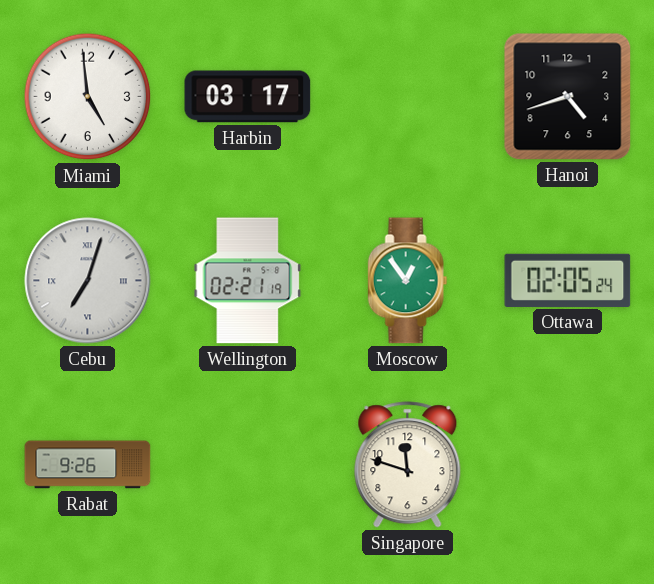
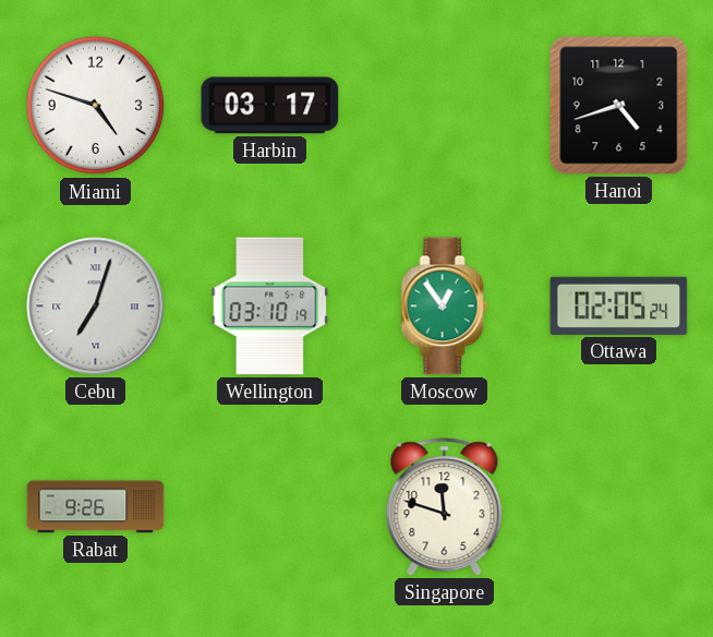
Miami: 4:59 -> 4:48 (96, 106)
Wellington: 02:21 -> 03:10 (270, 307)
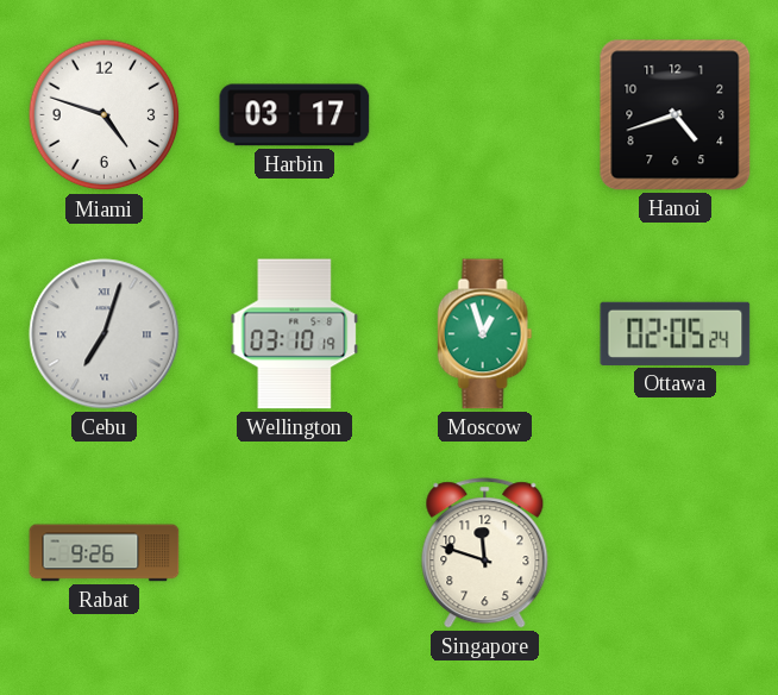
Moscow: 12:54 -> 12:57 (485, 334)
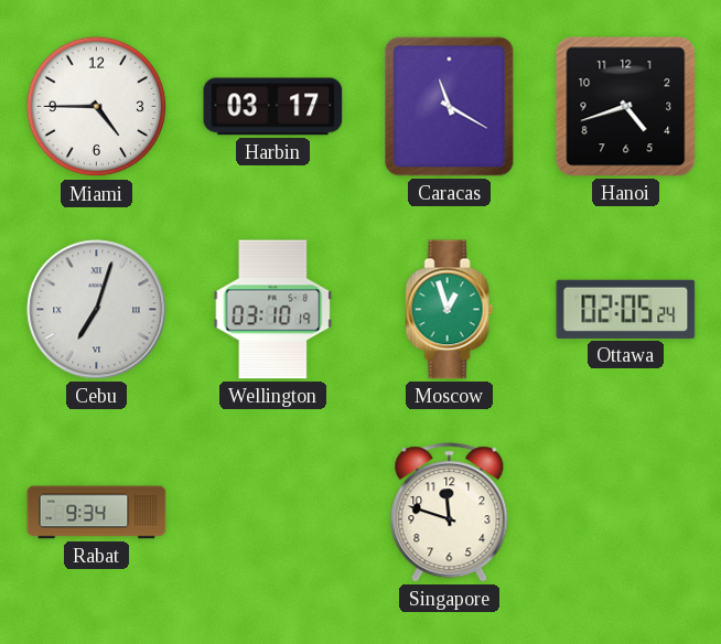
Miami: 4:48 -> 4:45 (97, 107)
Caracas: none -> 11:20 (450, 107)
Rabat: 9:26 -> 9:34 (97, 513)
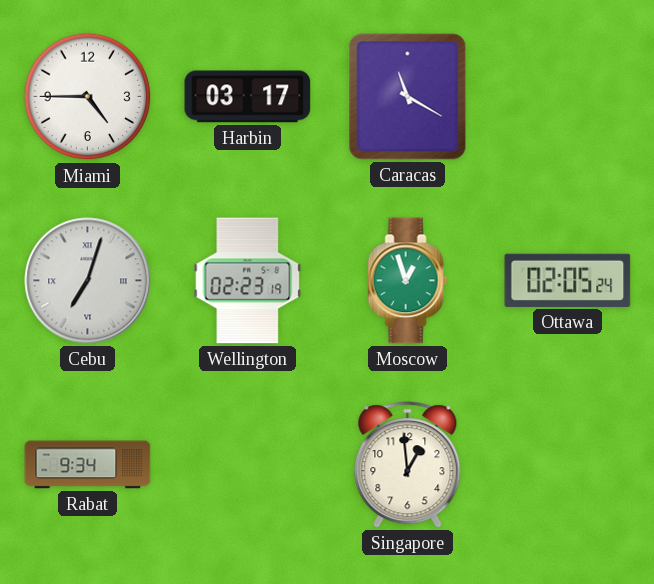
Hanoi: 4:42 -> none (626, 107)
Wellington: 03:10 -> 02:23 (248, 281)
Singapore: 11:48 -> 12:59 (408, 465)
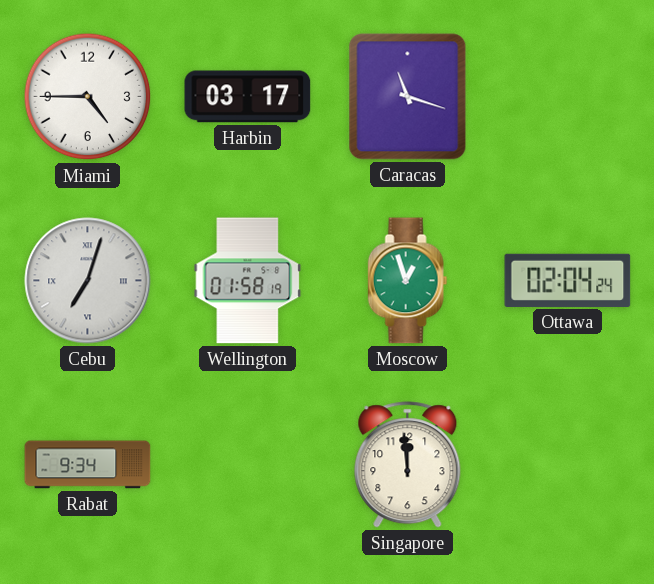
Caracas: 11:20 -> 11:18 (408, 97)
Wellington: 02:23 -> 01:58 (248, 281)
Ottawa: 02:05 -> 02:04 (568, 280)
Singapore: 12:59 -> 11:59 (408, 465)
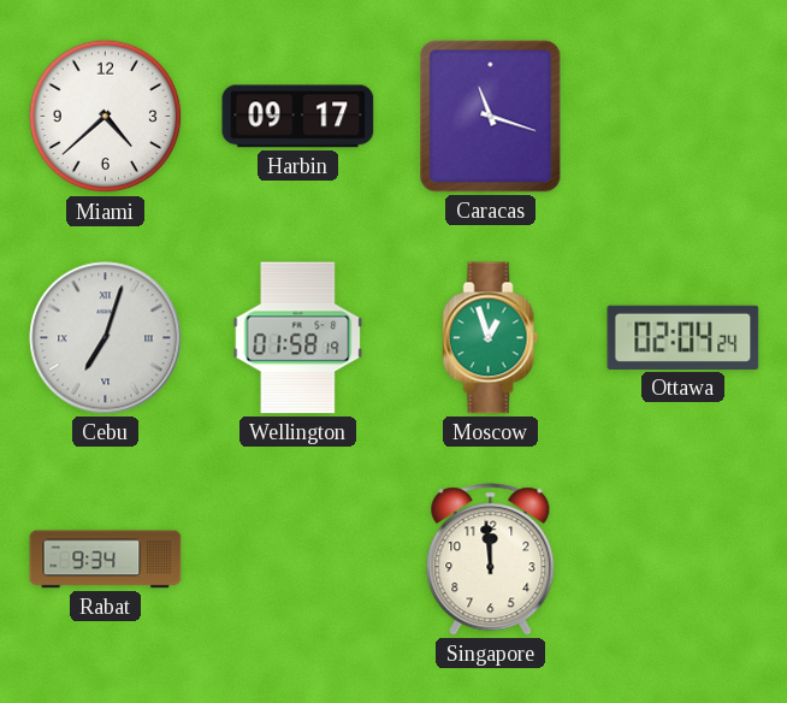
Miami: 4:45 -> 4:38 (106, 117)
Harbin: 03:17 -> 09:17 (298, 117)
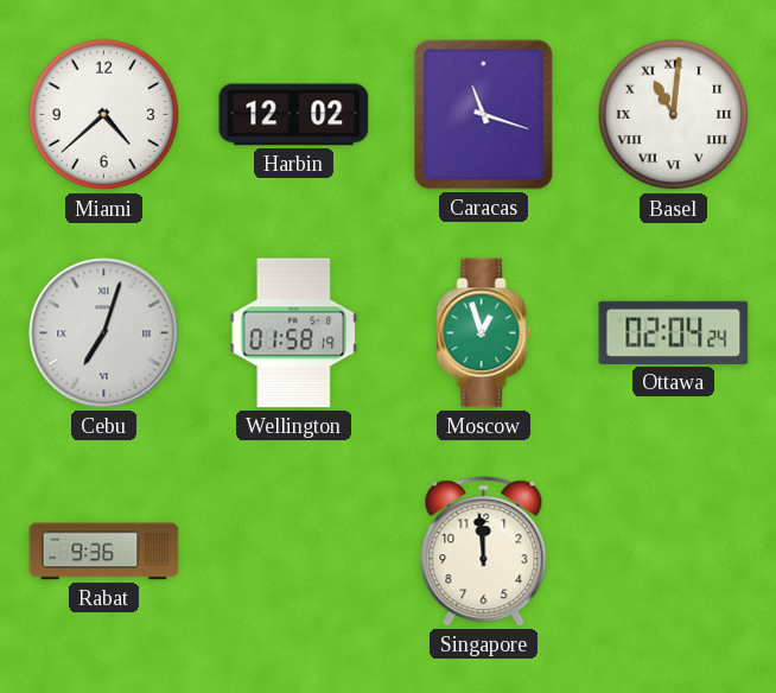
Harbin: 09:17 -> 12:02 (294, 115)
Basel: none -> 11:01 (674, 115)
Rabat: 9:34 -> 9:36 (104, 552)
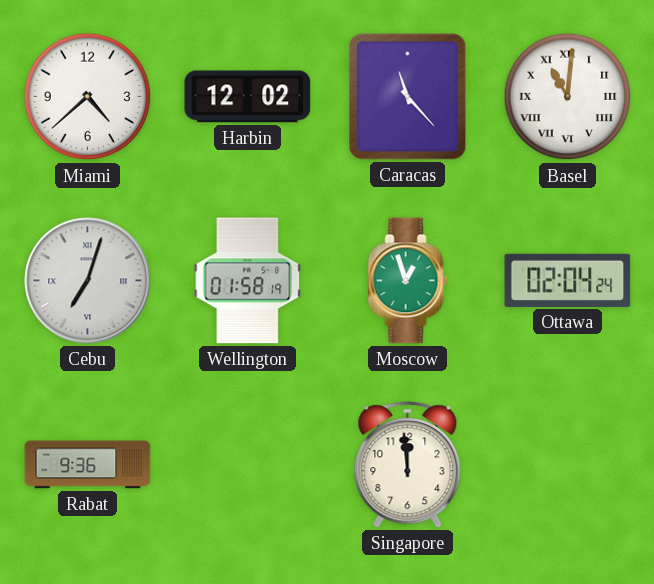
Caracas: 11:18 -> 11:23 (408, 97)
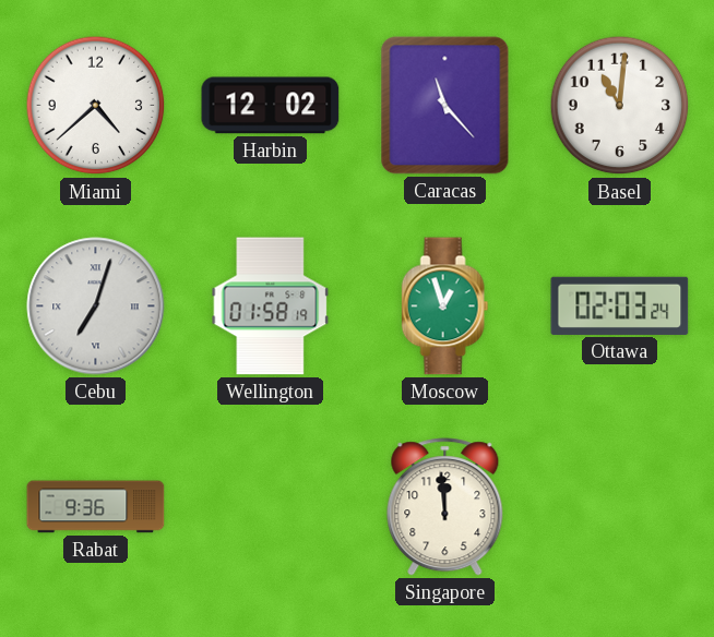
Basel numerals: Roman -> Arabic (620, 106)
Ottawa: 02:04 -> 02:03 (620, 305)
